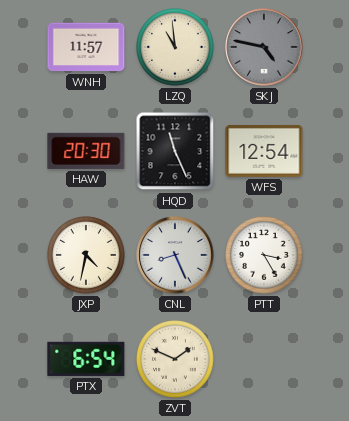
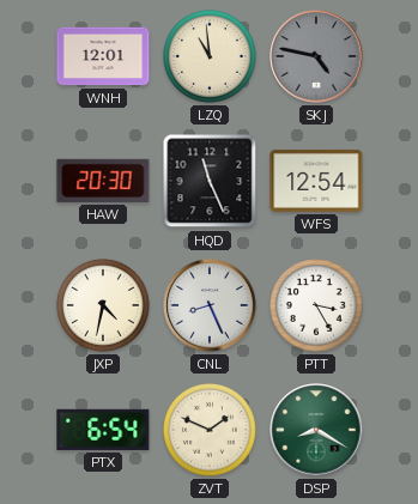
WNH: 11:57 -> 12:01 (103, 56)
DSP: none -> 8:20 (316, 430)
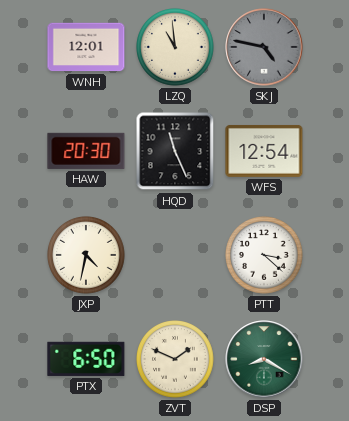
CNL: 8:26 -> none (210, 305)
PTT: 3:25 -> 3:22 (265, 256)
PTX: 6:54 -> 6:50 (86, 359)
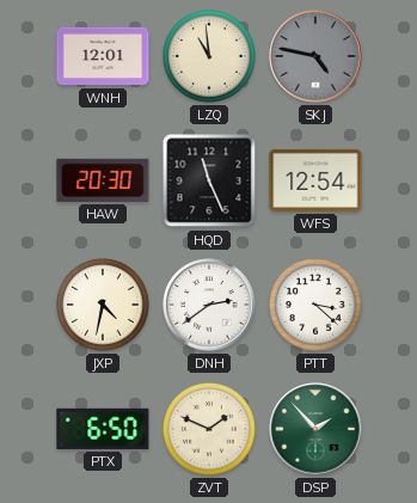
DNH: none -> 2:39 (209, 305)
DSP: 8:20 -> 1:53 (315, 429)
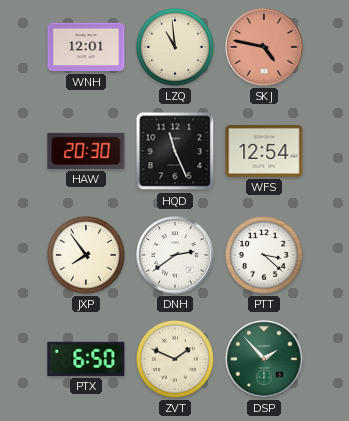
SKJ dial: grey -> salmon (264, 47)
JXP: 4:32 -> 7:54 (87, 256)
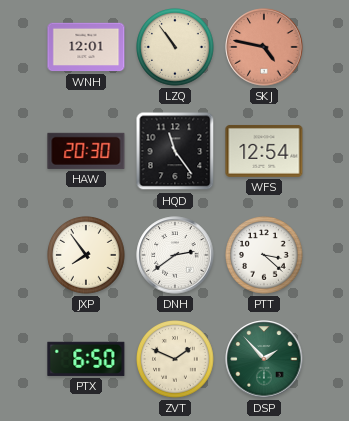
LZQ: 10:59 -> 10:54 (176, 48)
HQD: 11:26 -> 11:24 (175, 151)
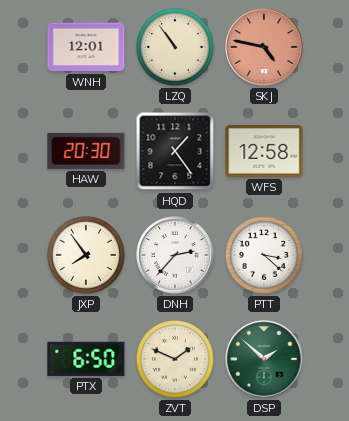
HQD: 11:24 -> 1:24 (175, 151)
WFS: 12:54 -> 12:58 (264, 151)
DNH: 2:39 -> 2:37 (175, 255)
DSP: 1:53 -> 1:52 (264, 359)
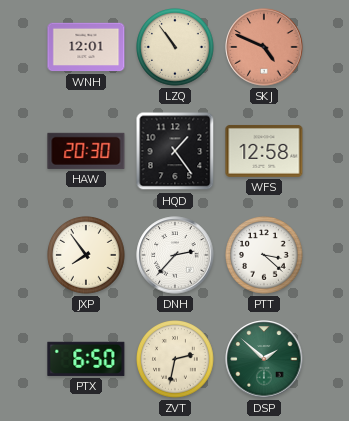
SKJ: 4:47 -> 4:49 (264, 47)
ZVT: 1:49 -> 2:32 (176, 360)
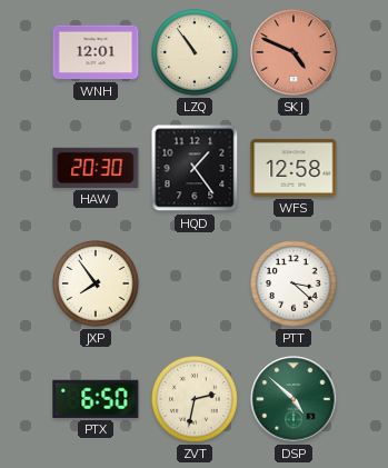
DNH: 2:37 -> none (175, 255)
DSP: 1:52 -> 4:52 (294, 399)
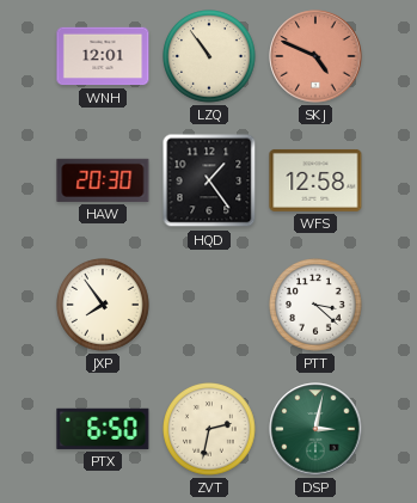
DSP: 4:52 -> 3:02 (315, 429)
